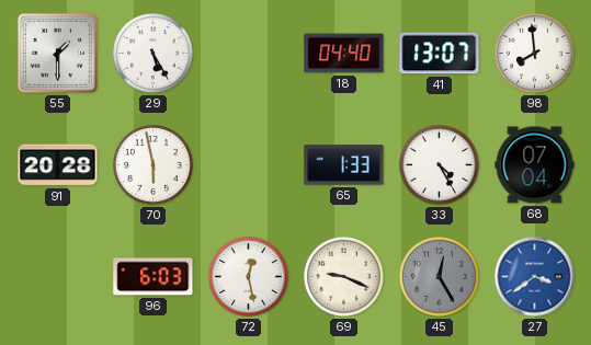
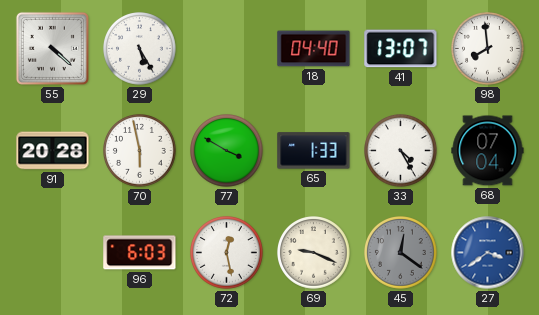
55: 1:30 -> 4:22 (52, 48)
77: none -> 3:50 (227, 151)
45: 12:25 -> 12:21 (401, 253)
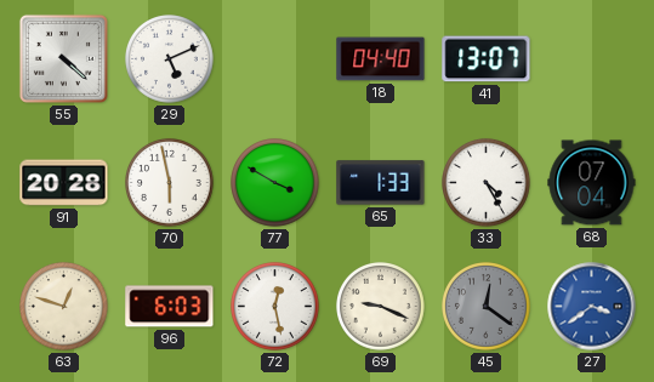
29: 5:25 -> 5:11 (170, 59)
98: 7:59 -> none (488, 49)
63: none -> 12:48 (64, 307)
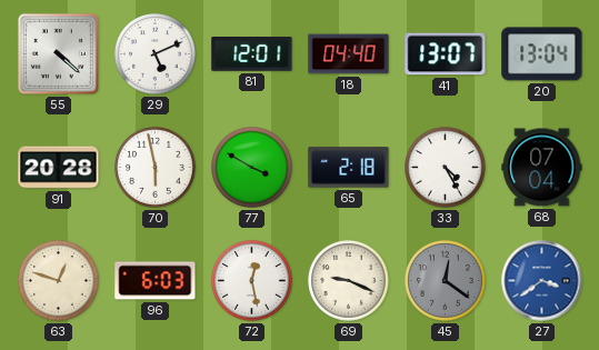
81: none -> 12:01 (252, 54)
20: none -> 13:04 (542, 54)
65: 1:33 -> 2:18 (349, 168)
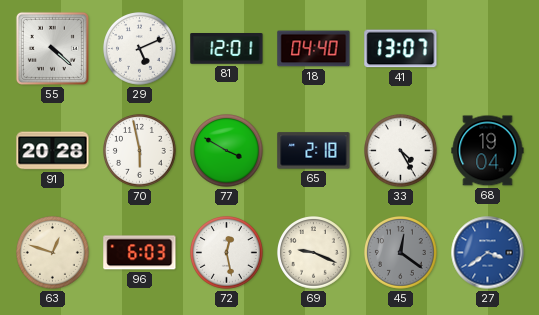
20: 13:04 -> none (542, 54)
68: 07:04 -> 19:04 (488, 151)
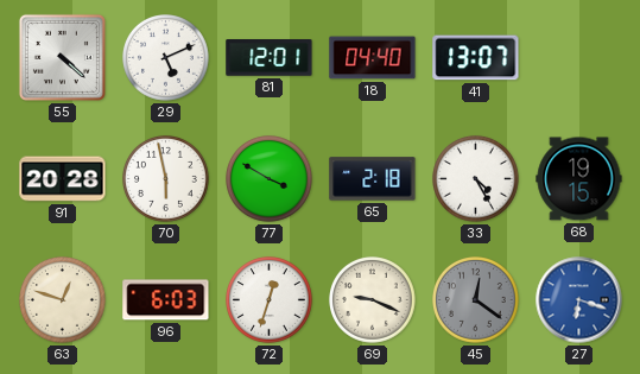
68: 19:04 -> 19:15 (579, 179)
72: 12:28 -> 12:33 (270, 300)
27: 3:39 -> 6:18 (579, 300)
